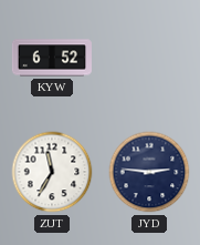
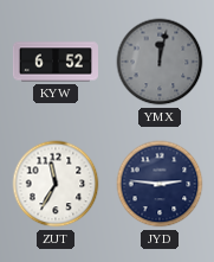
YMX: none -> 12:02 (160, 62)
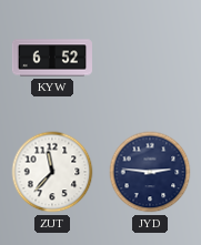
YMX: 12:02 -> none (160, 62)
ZUT: 11:35 -> 11:37 (52, 172)
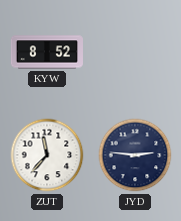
KYW: 6:52 -> 8:52 (47, 52)
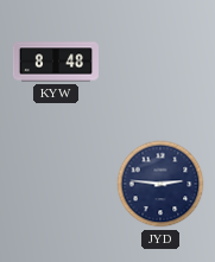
KYW: 8:52 -> 8:48 (56, 62)
ZUT: 11:37 -> none (47, 155)
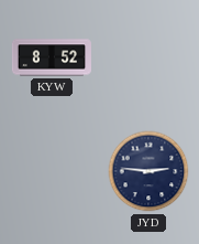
KYW: 8:48 -> 8:52 (52, 57)
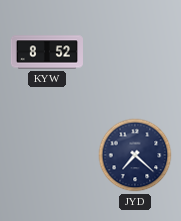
JYD: 2:46 -> 7:22 (135, 155)
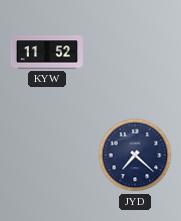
KYW: 8:52 -> 11:52 (47, 52)
